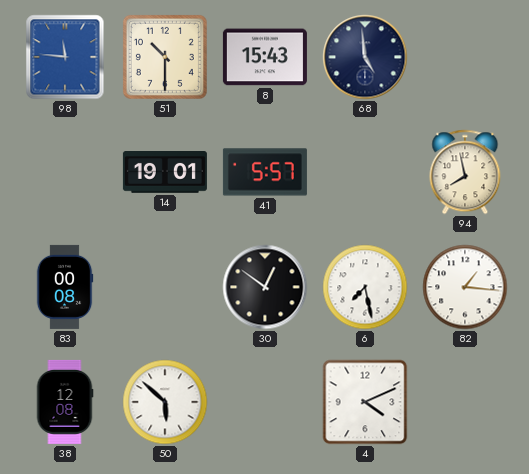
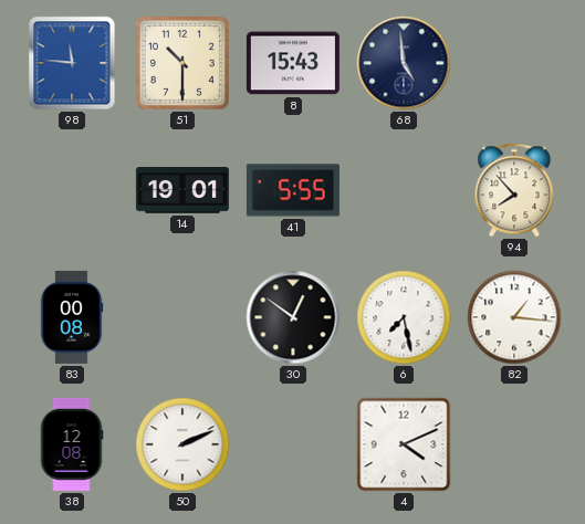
41: 5:57 -> 5:55 (293, 190)
94: 7:58 -> 7:53 (514, 190)
50: 5:52 -> 2:11 (182, 444)
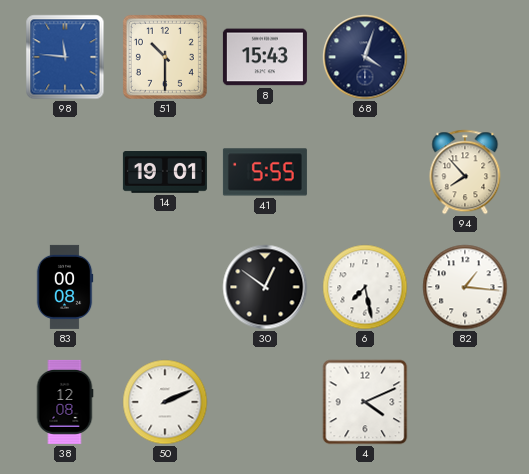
68: 4:59 -> 4:03 (365, 57)
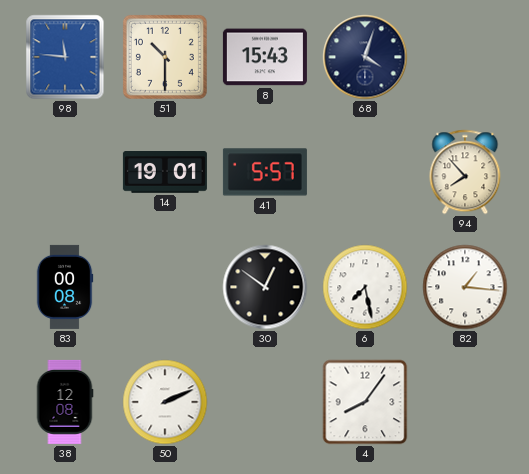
41: 5:55 -> 5:57 (265, 172)
4: 4:11 -> 8:06 (365, 402)
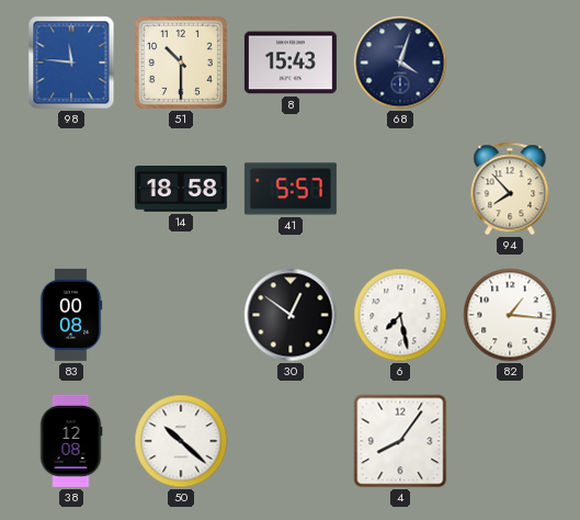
14: 19:01 -> 18:58 (181, 190)
50: 2:11 -> 10:22 (181, 441)
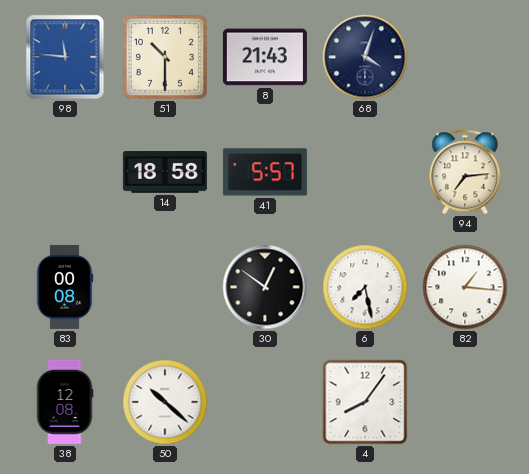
8: 15:43 -> 21:43 (265, 57)
94: 7:53 -> 7:14 (465, 172)
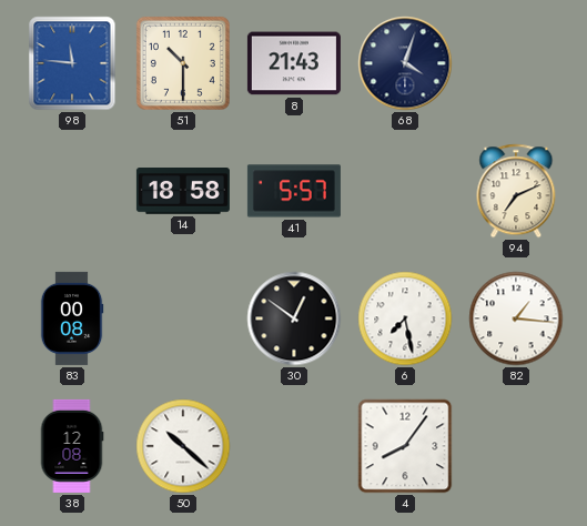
94: 7:14 -> 7:11 (516, 191)
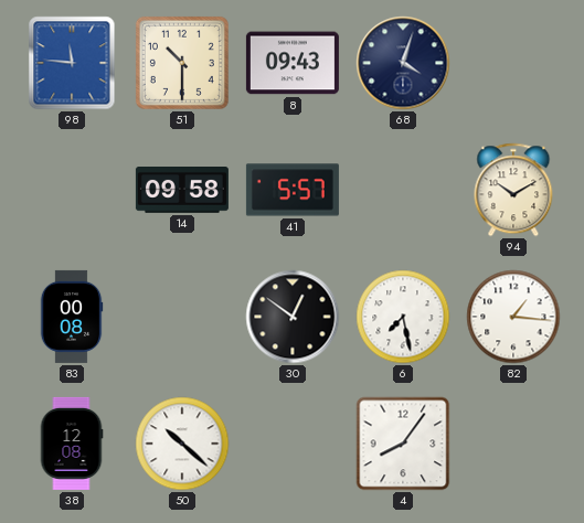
8: 21:43 -> 09:43 (293, 63)
14: 18:58 -> 09:58 (182, 191)
94: 7:11 -> 10:10 (513, 190)
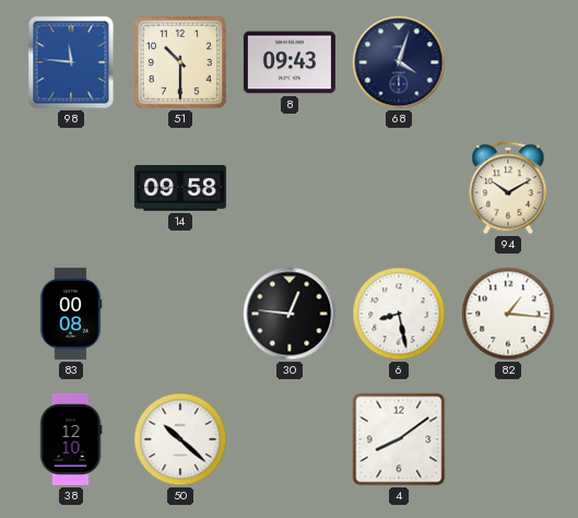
41: 5:57 -> none (293, 190)
30: 12:51 -> 12:46 (290, 314)
6: 7:28 -> 8:28 (399, 314)
38: 12:08 -> 12:10 (71, 439)
4: 8:06 -> 8:09 (399, 439)
